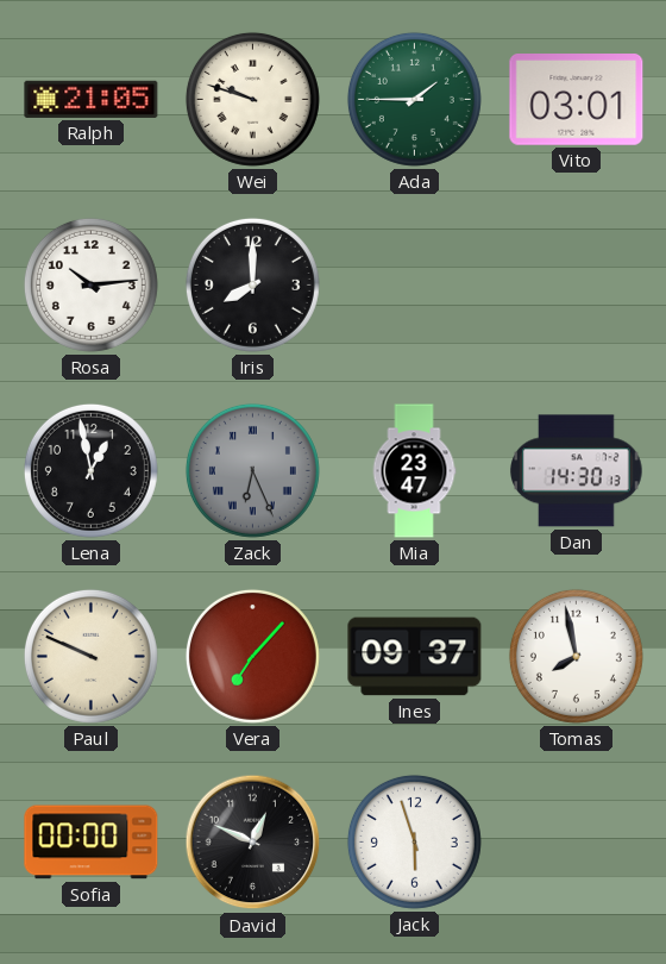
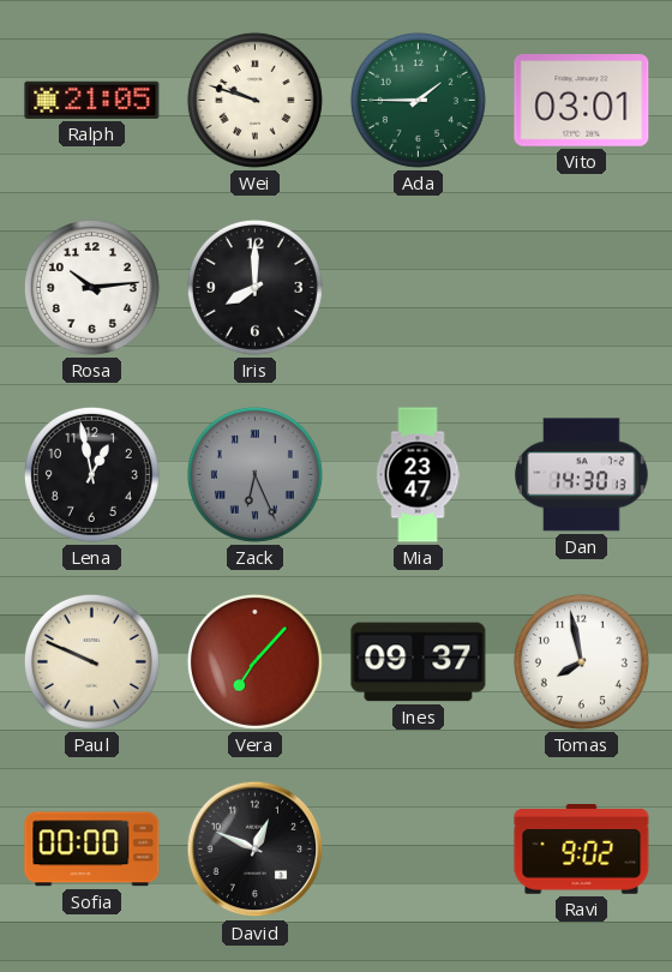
Jack: 5:57 -> none (414, 841)
Ravi: none -> 9:02 (582, 850)
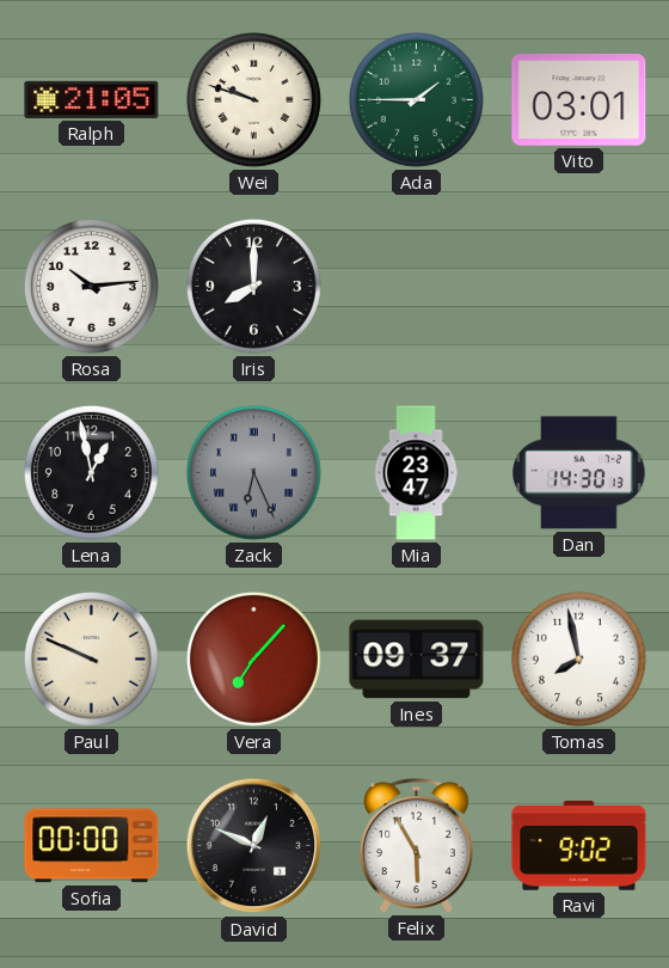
Felix: none -> 5:55 (417, 846)
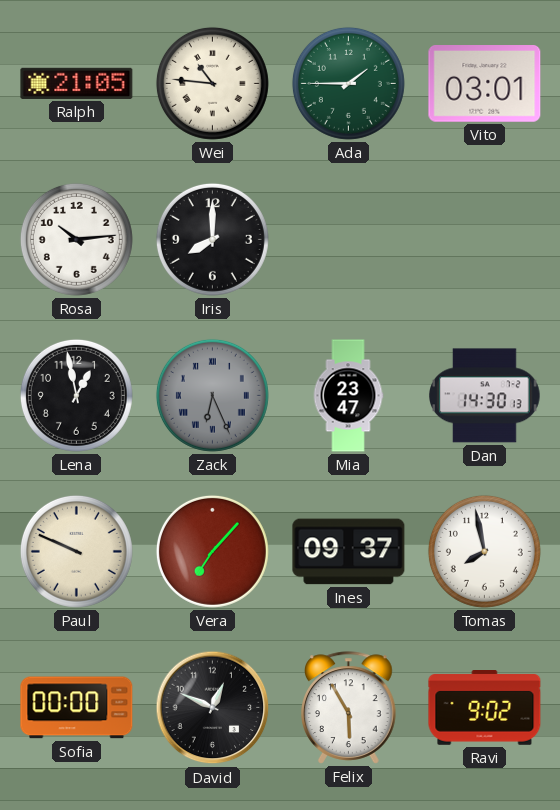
Wei: 9:48 -> 10:46 (212, 83)
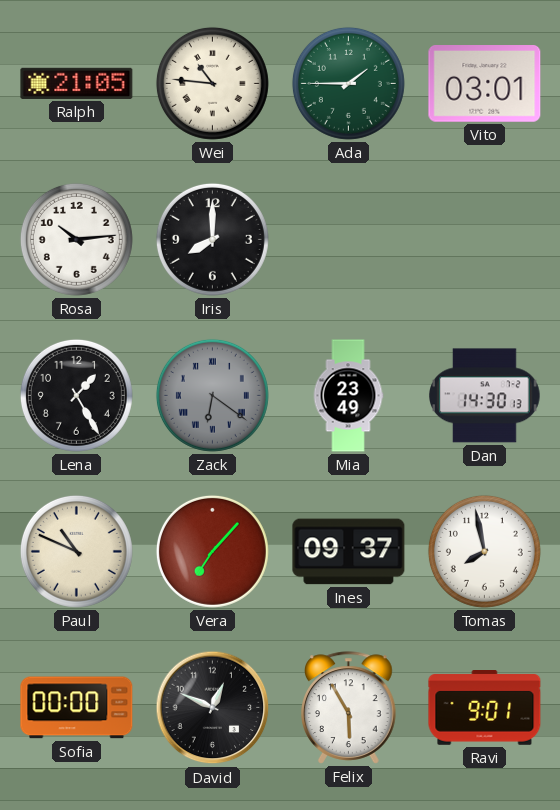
Lena: 12:58 -> 1:25 (76, 395)
Zack: 6:26 -> 6:21 (212, 395)
Mia: 23:47 -> 23:49 (348, 396)
Paul: 9:49 -> 10:49 (76, 551)
Ravi: 9:02 -> 9:01 (485, 708)
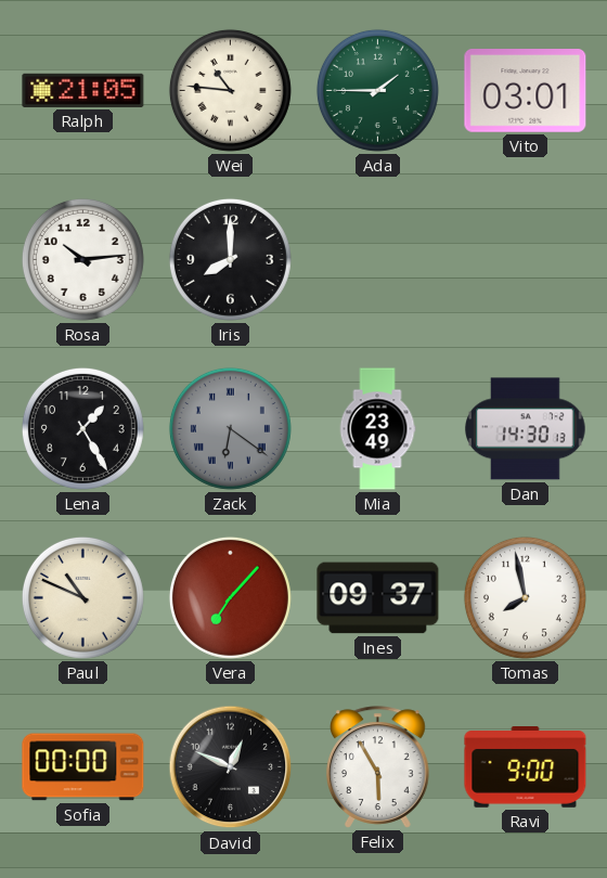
Ravi: 9:01 -> 9:00 (526, 767)
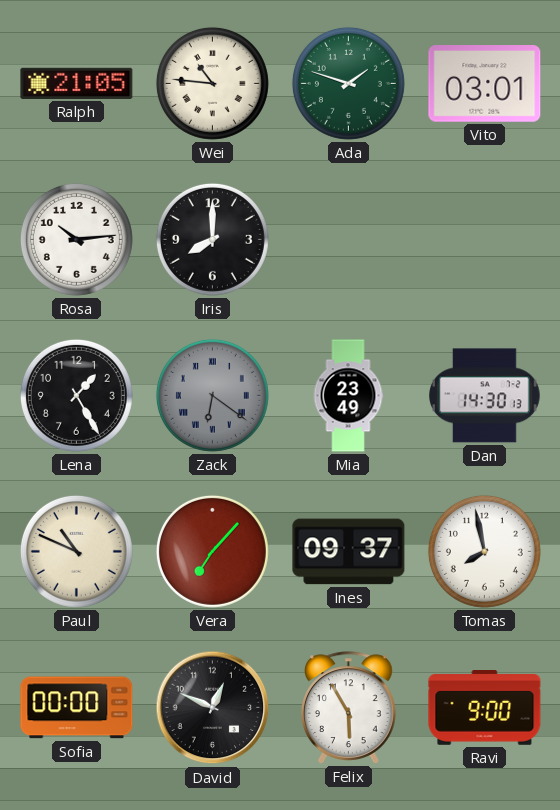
Ada: 1:45 -> 1:48 (348, 83)
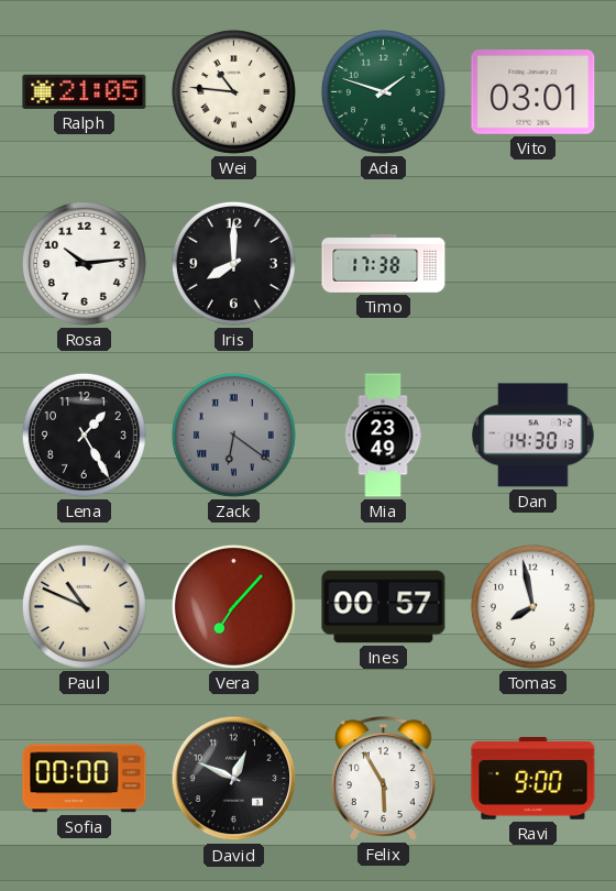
Timo: none -> 17:38 (384, 264)
Ines: 09:37 -> 00:57 (384, 607)
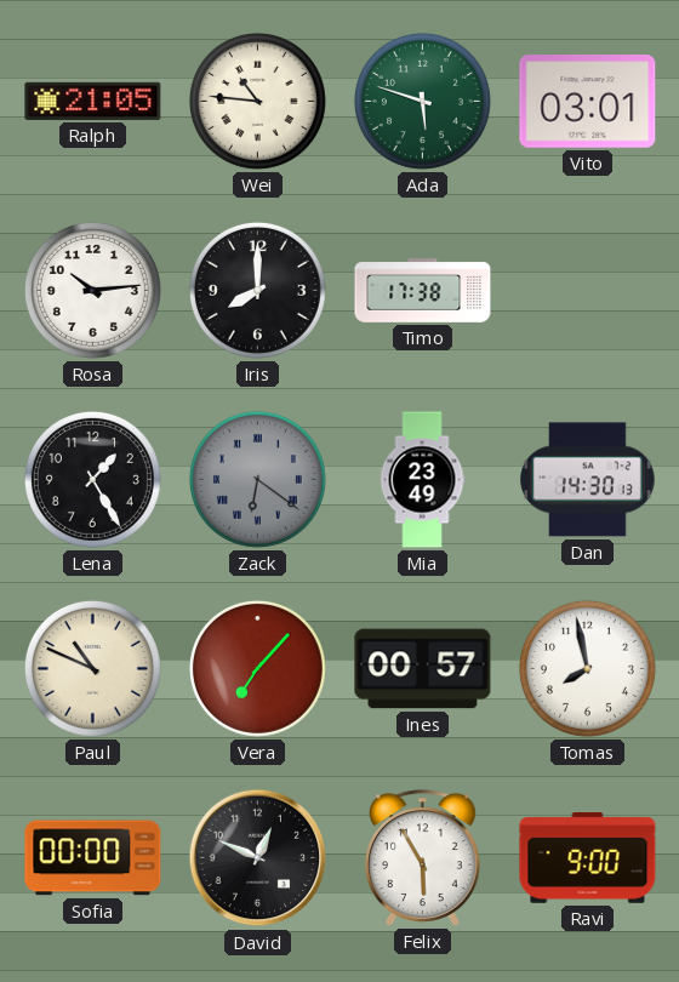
Ada: 1:48 -> 5:48 (422, 101)
